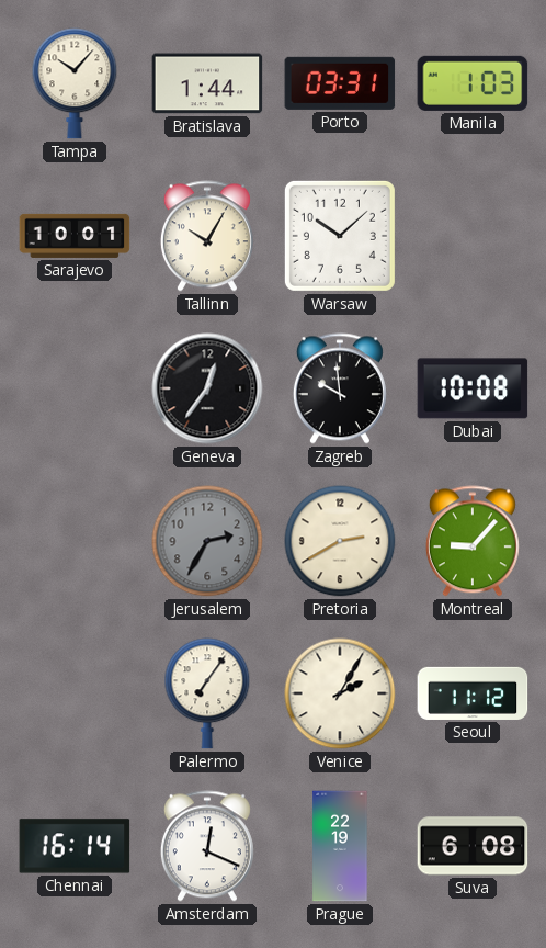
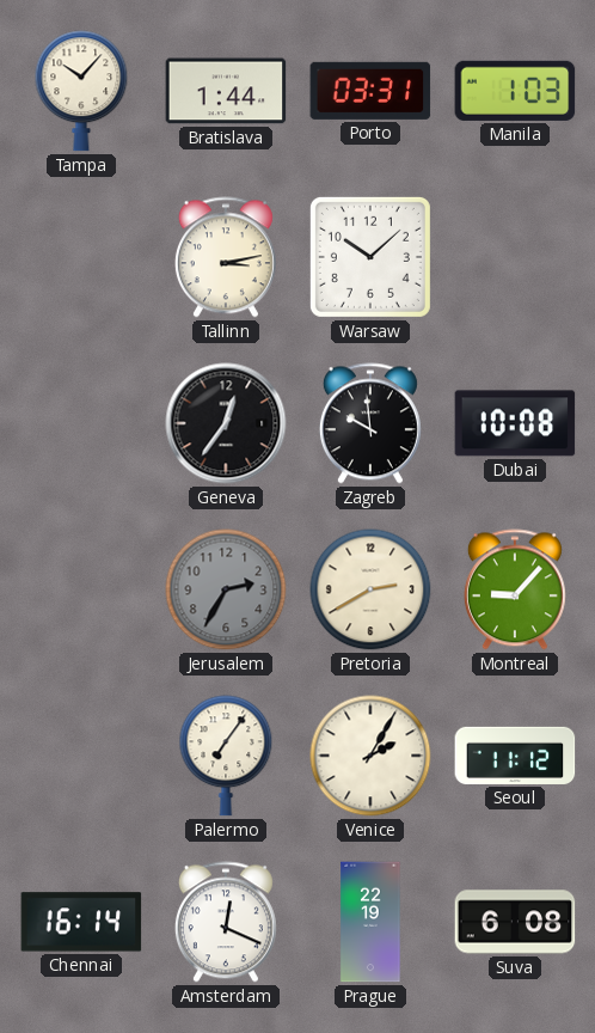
Sarajevo: 10:01 -> none (75, 236)
Tallinn: 10:05 -> 3:13 (226, 257)
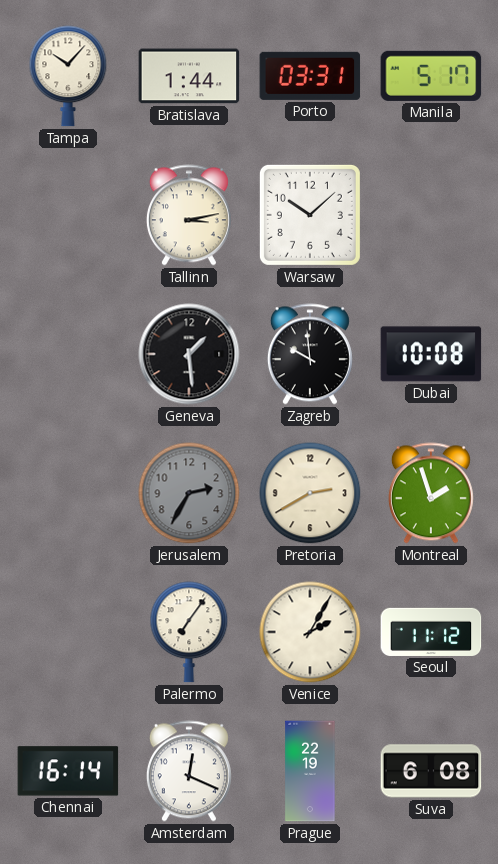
Manila: 1:03 -> 5:17 (431, 76)
Geneva: 12:36 -> 1:29 (189, 354)
Montreal: 9:07 -> 1:57 (431, 493)
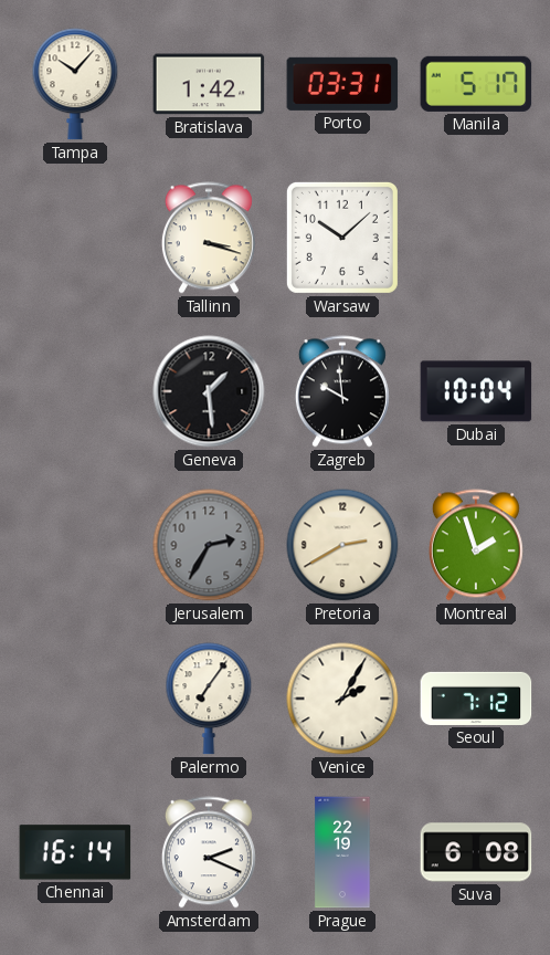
Bratislava: 1:44 -> 1:42 (209, 84)
Tallinn: 3:13 -> 3:18 (209, 238)
Dubai: 10:08 -> 10:04 (476, 391)
Seoul: 11:12 -> 7:12 (476, 699)
Amsterdam: 12:19 -> 2:19 (209, 852)
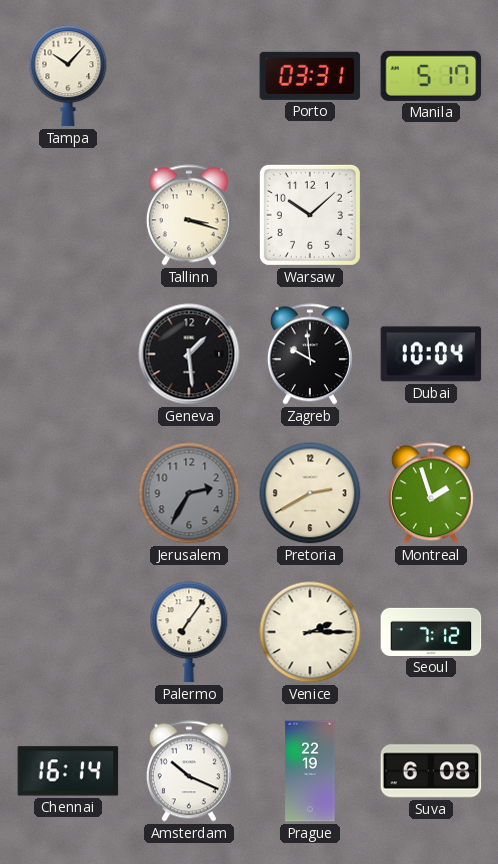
Bratislava: 1:42 -> none (209, 84)
Venice: 2:05 -> 2:15 (310, 632)
Amsterdam: 2:19 -> 10:19 (189, 771)
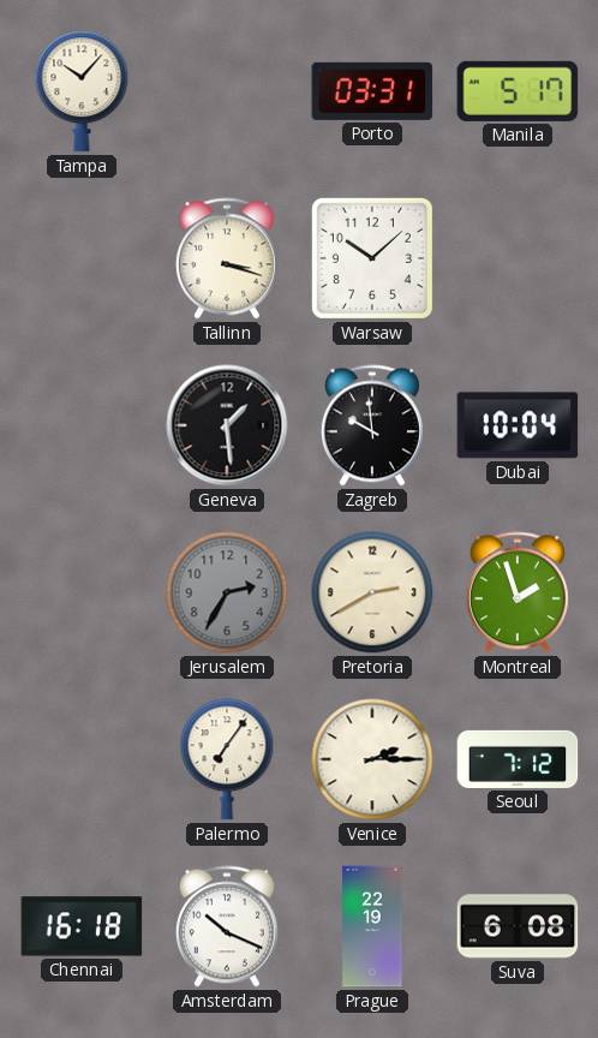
Chennai: 16:14 -> 16:18 (82, 926)
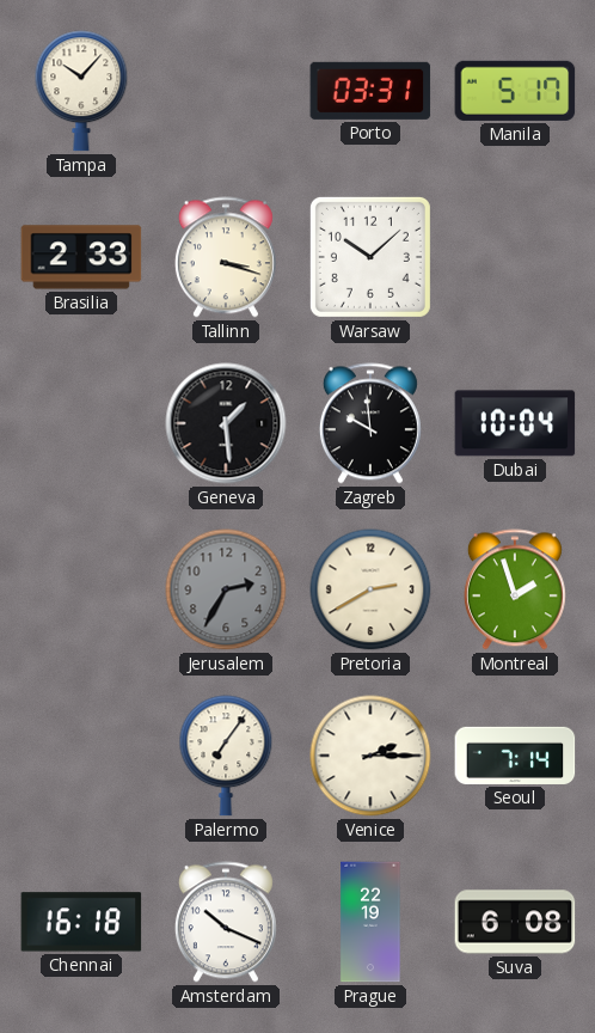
Brasilia: none -> 2:33 (81, 257)
Seoul: 7:12 -> 7:14 (515, 756)
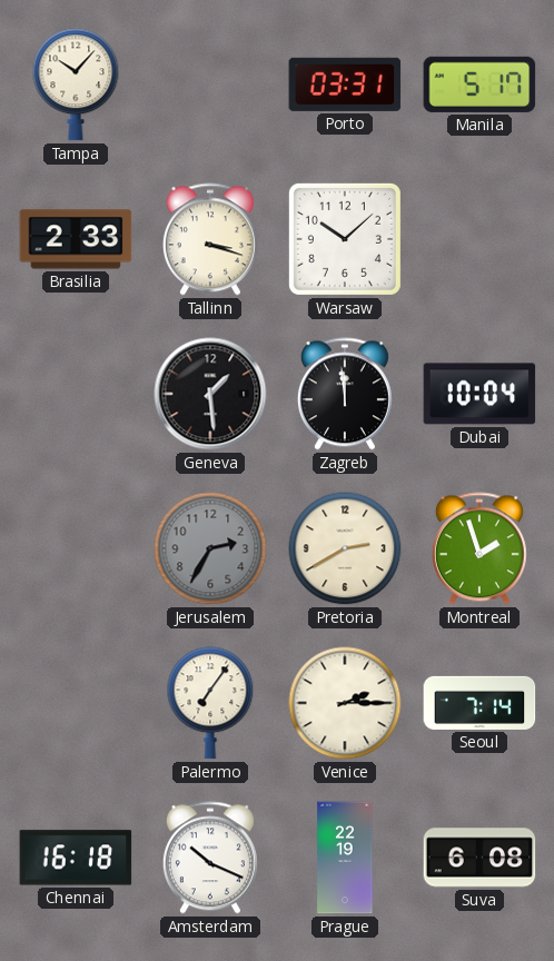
Zagreb: 9:59 -> 11:59 (345, 394)
